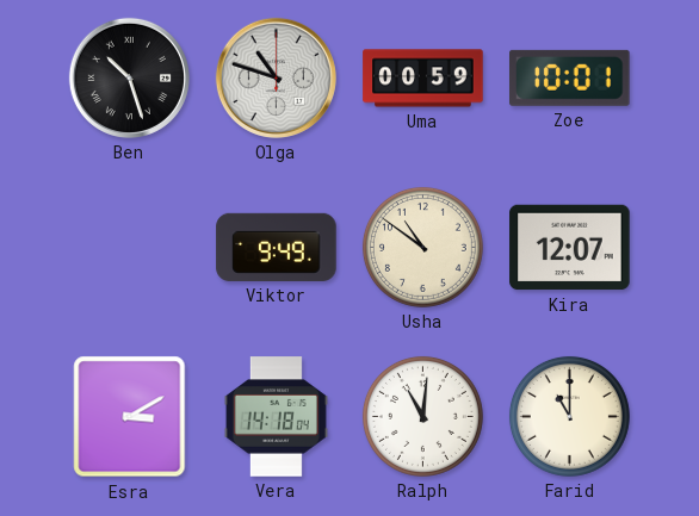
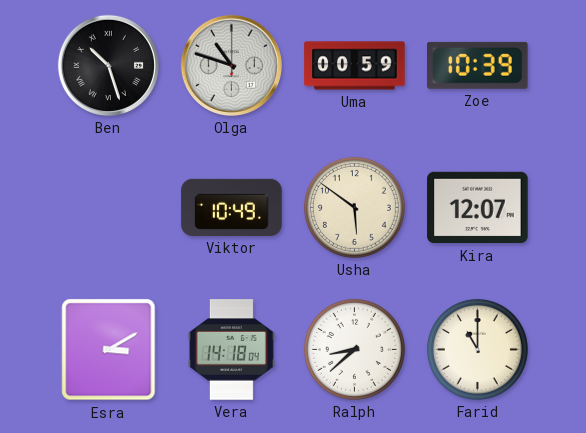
Zoe: 10:01 -> 10:39 (478, 65)
Viktor: 9:49 -> 10:49 (232, 207)
Usha: 10:51 -> 5:51 (354, 207)
Ralph: 11:01 -> 8:38 (354, 349)
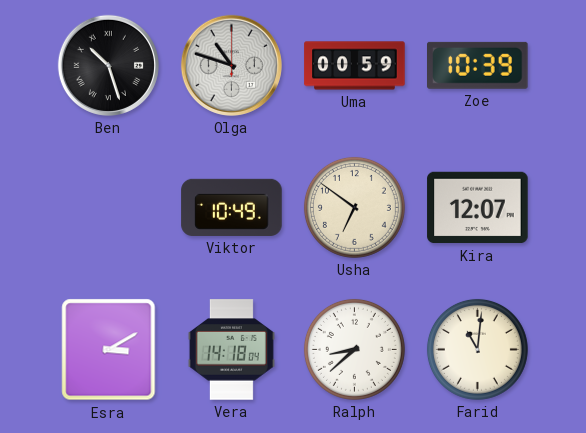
Usha: 5:51 -> 6:51 (354, 207)
Farid: 11:00 -> 11:01 (477, 349)
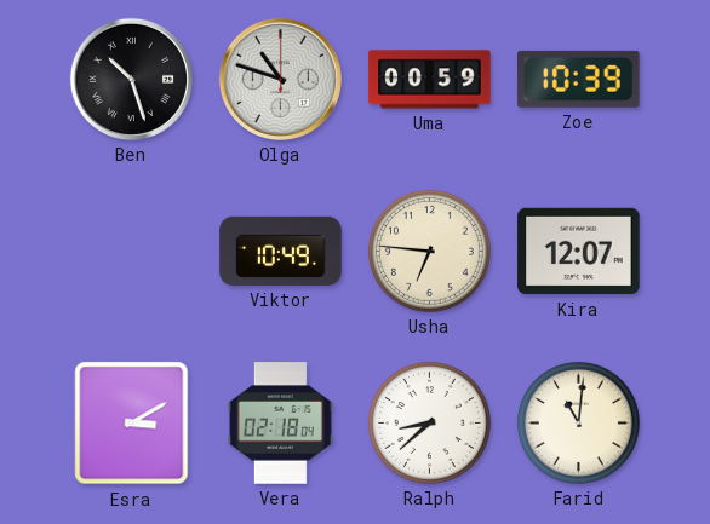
Usha: 6:51 -> 6:46 (429, 251)
Vera: 14:18 -> 02:18 (280, 424)
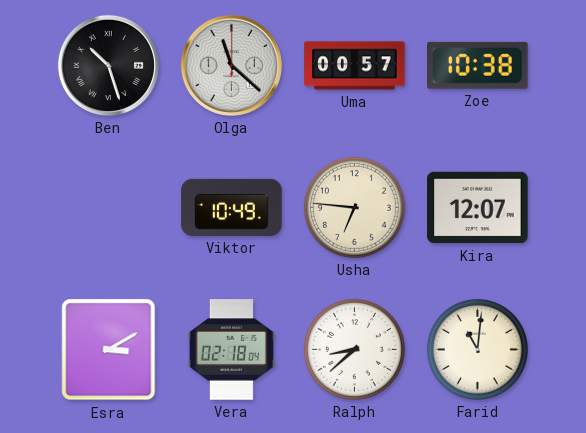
Olga: 10:48 -> 11:22 (231, 65)
Uma: 00:59 -> 00:57 (355, 66)
Zoe: 10:39 -> 10:38 (478, 65)
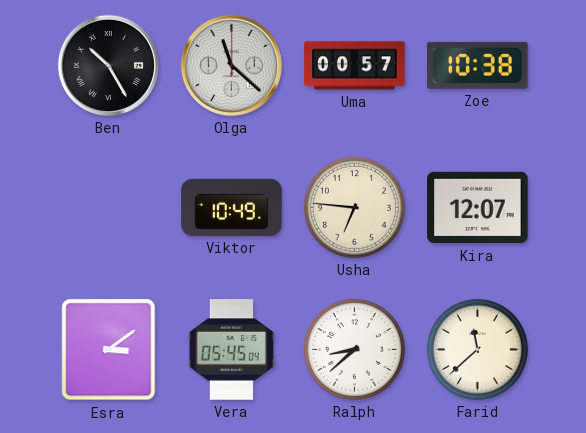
Ben: 10:27 -> 10:25 (108, 65)
Esra: 3:10 -> 3:09 (109, 350)
Vera: 02:18 -> 05:45 (231, 350)
Farid: 11:01 -> 11:38 (477, 349)
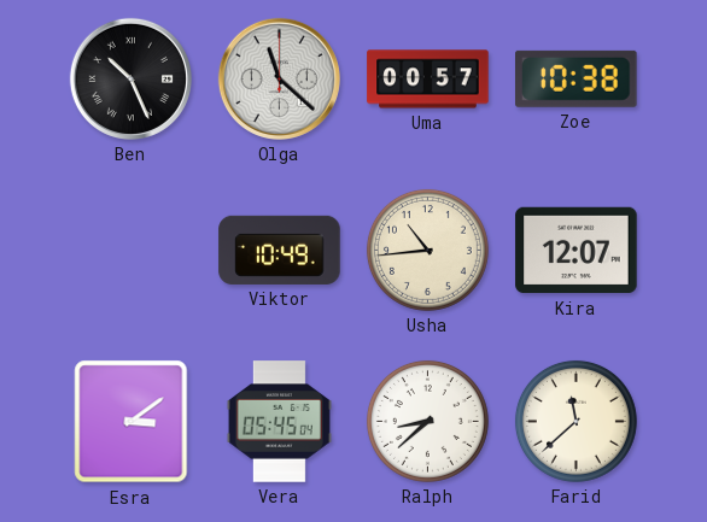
Ben: 10:25 -> 10:26 (130, 78)
Usha: 6:46 -> 10:44 (427, 250)
